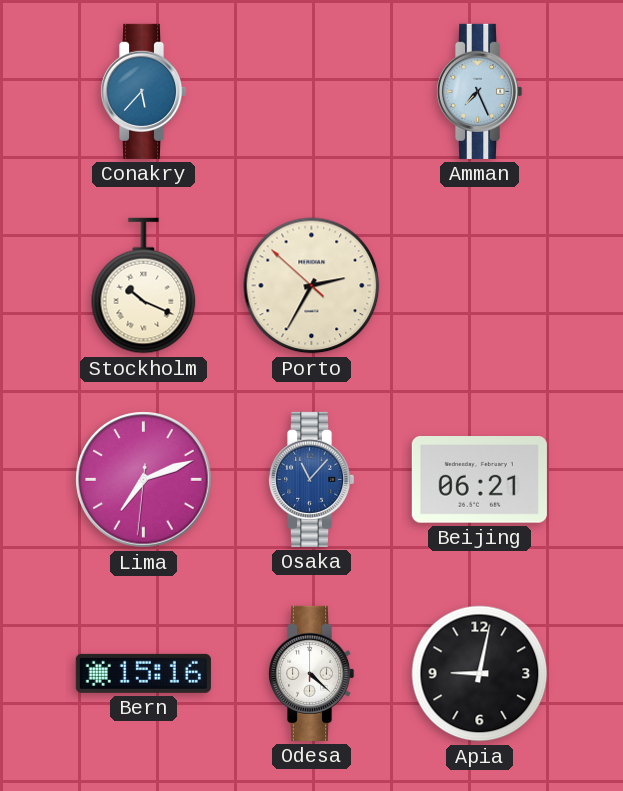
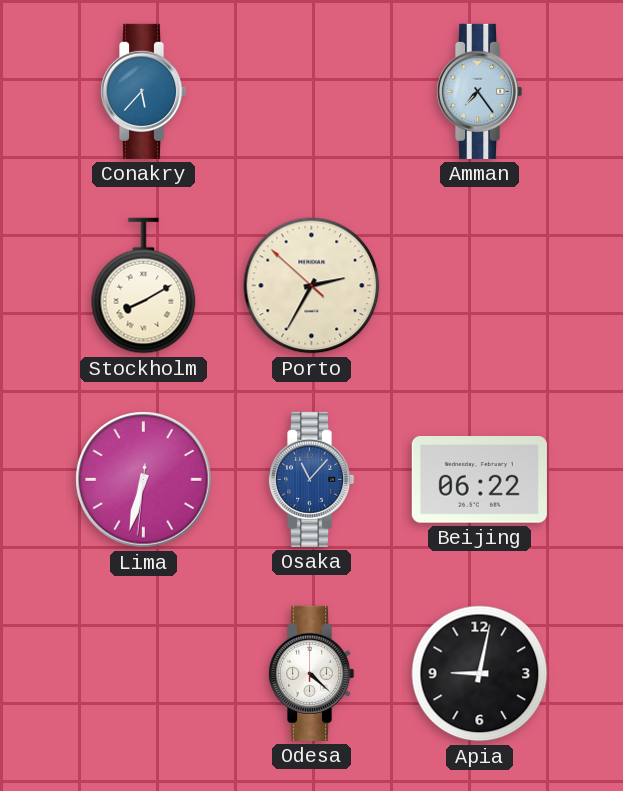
Amman: 7:26 -> 7:24 (479, 91)
Stockholm: 10:19 -> 8:10 (144, 286)
Lima: 7:11 -> 6:32 (144, 480)
Beijing: 06:21 -> 06:22 (479, 480)
Bern: 15:16 -> none (143, 673)
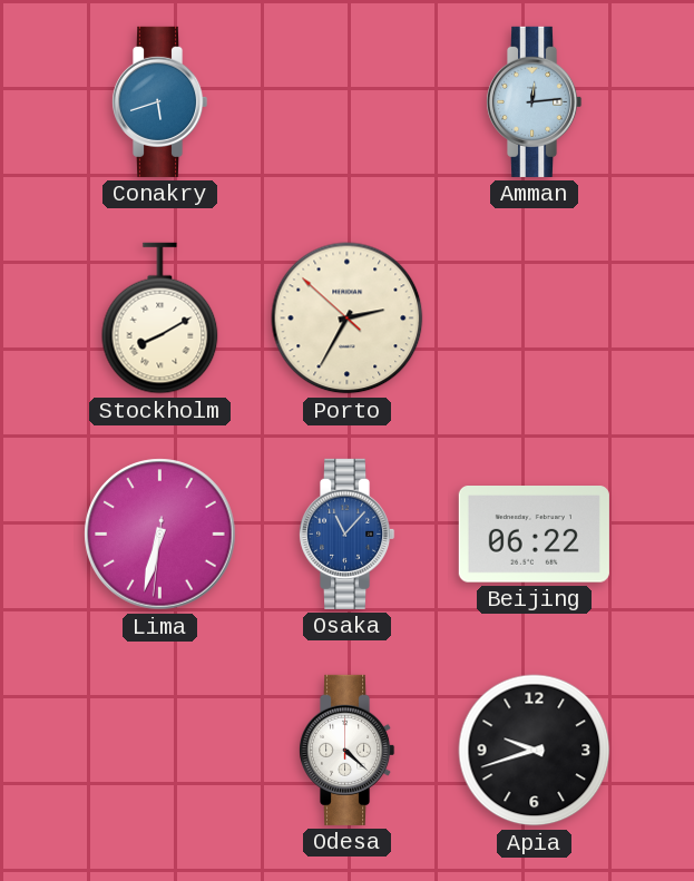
Conakry: 5:37 -> 5:42 (159, 101)
Amman: 7:24 -> 12:14 (534, 101)
Apia: 9:02 -> 9:42 (535, 751)
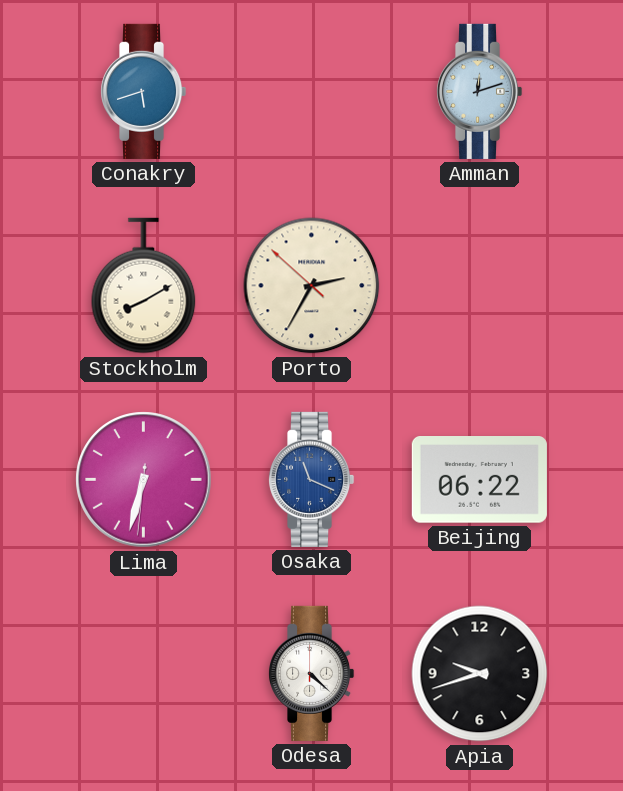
Amman: 12:14 -> 12:12 (479, 91)
Osaka: 11:07 -> 11:19 (311, 479)
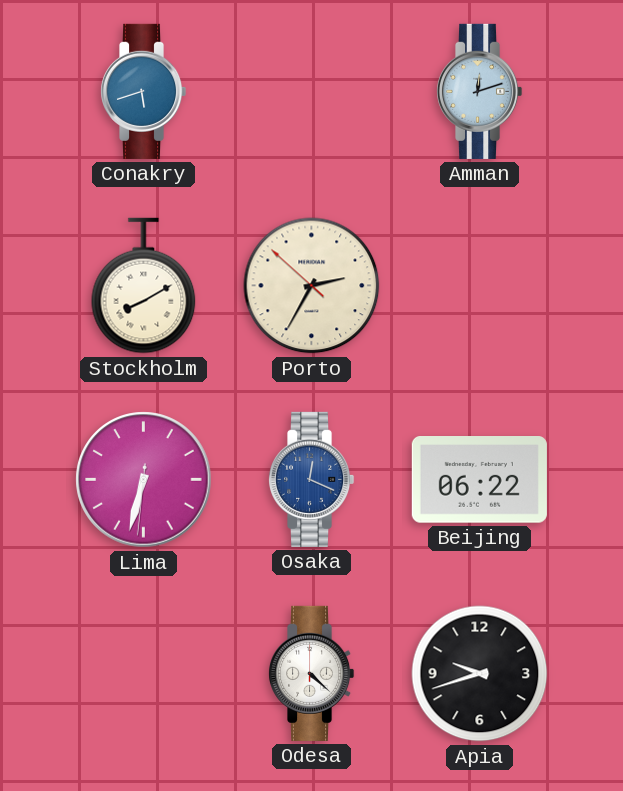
Osaka: 11:19 -> 12:19 (311, 479)
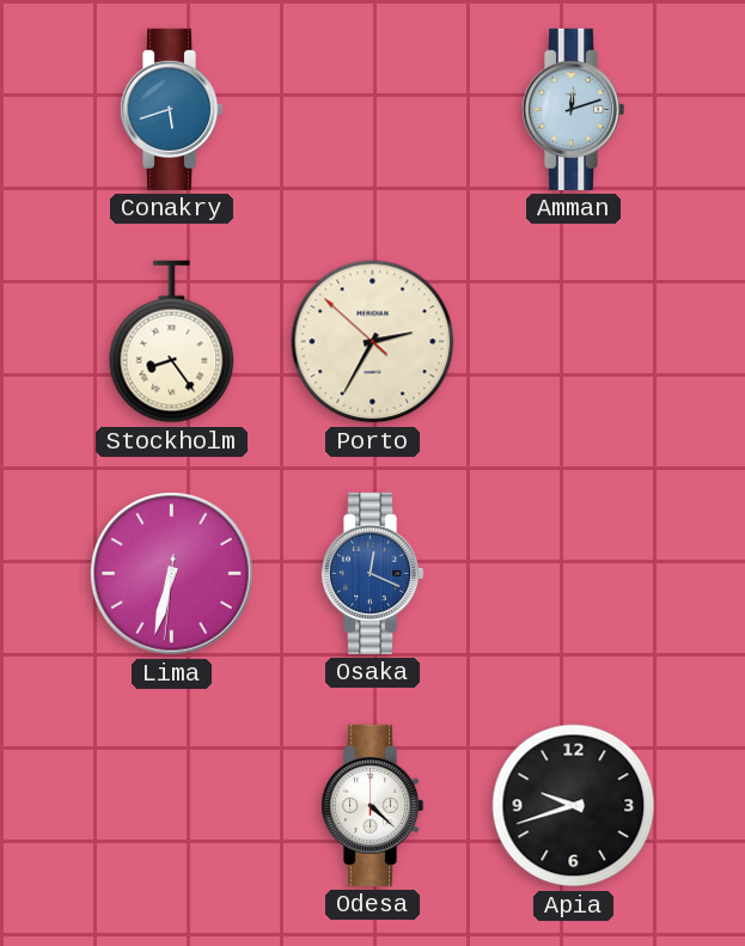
Stockholm: 8:10 -> 8:24 (172, 342)
Beijing: 06:22 -> none (479, 480)
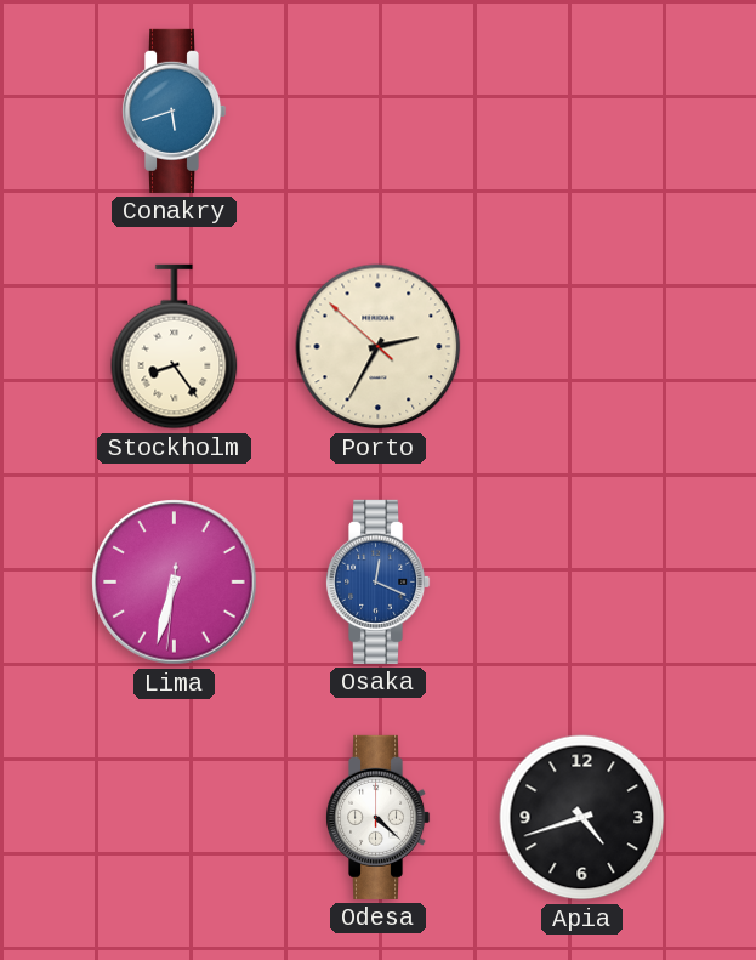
Amman: 12:12 -> none (573, 109)
Apia: 9:42 -> 4:42 (582, 818)
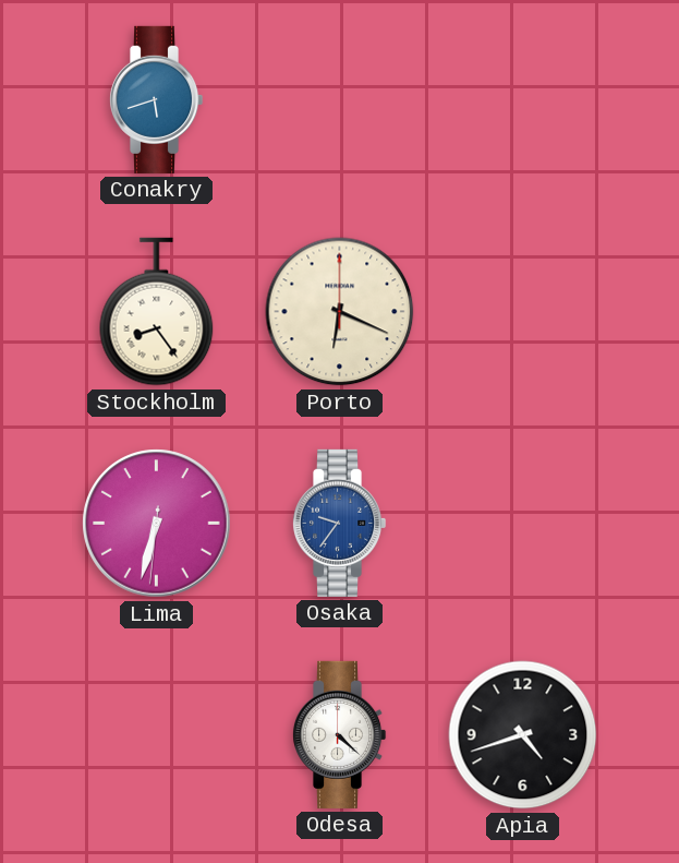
Porto: 2:34 -> 6:19 (340, 312)
Osaka: 12:19 -> 9:36 (339, 523)
